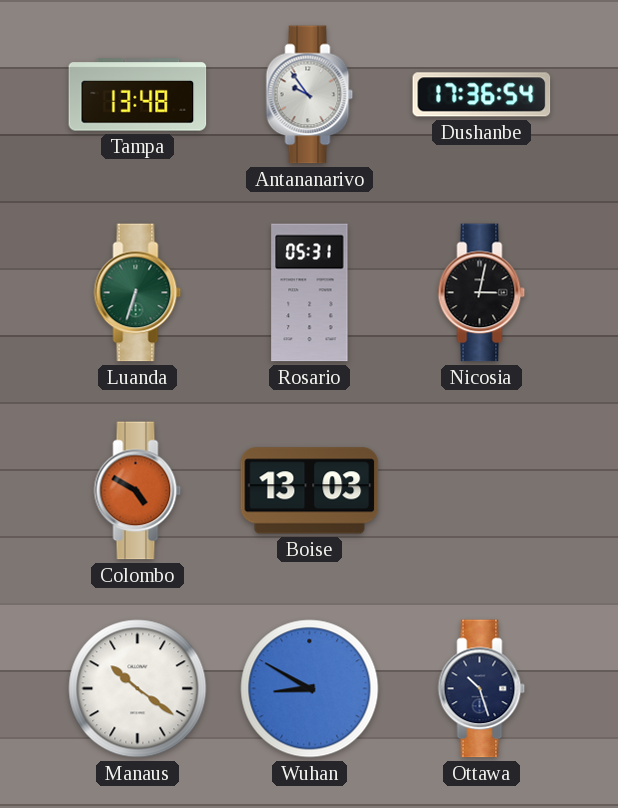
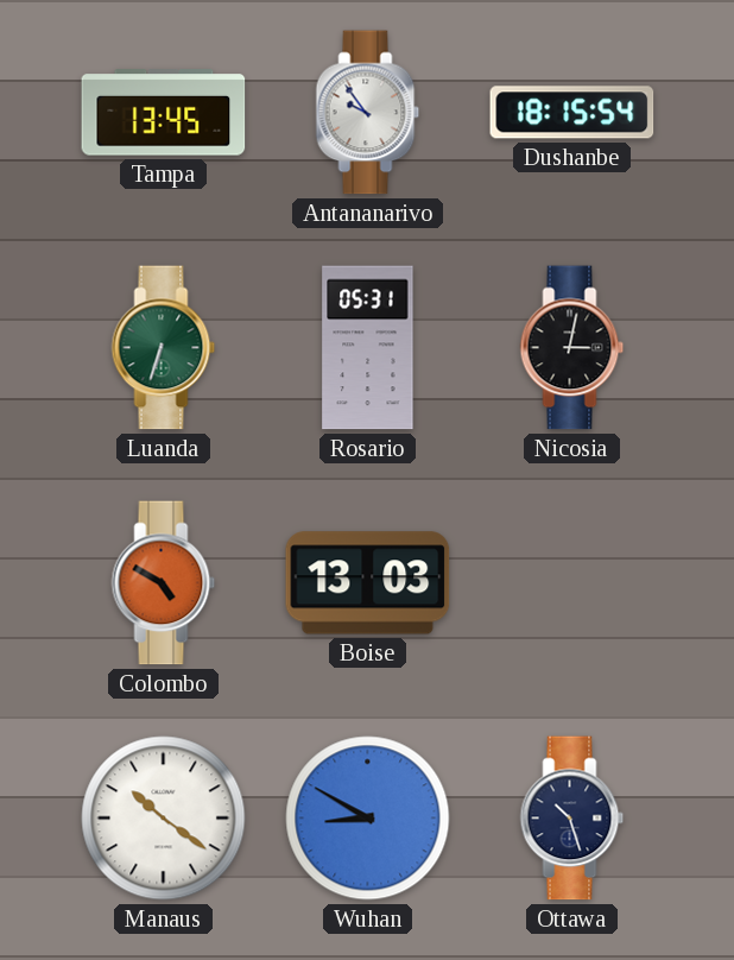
Tampa: 13:48 -> 13:45 (164, 113)
Dushanbe: 17:36 -> 18:15 (572, 113)
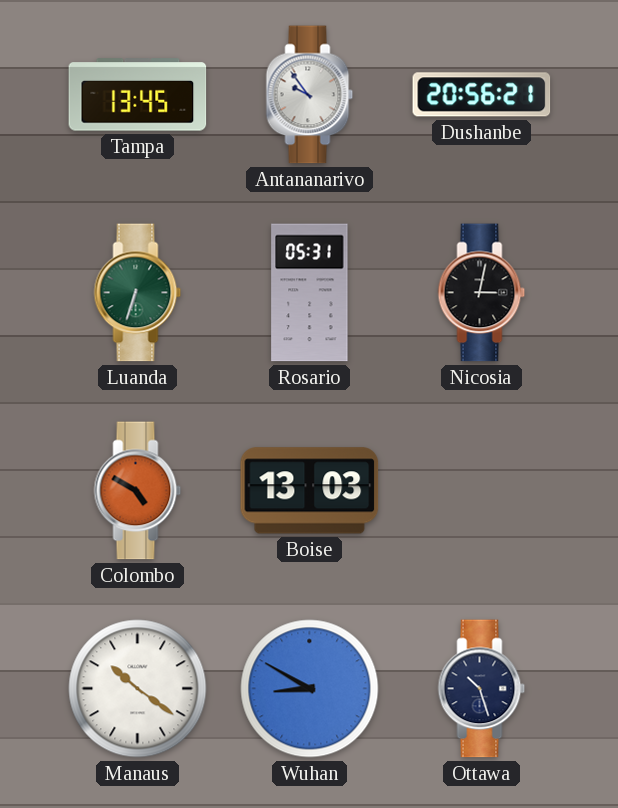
Dushanbe: 18:15 -> 20:56 (482, 95)
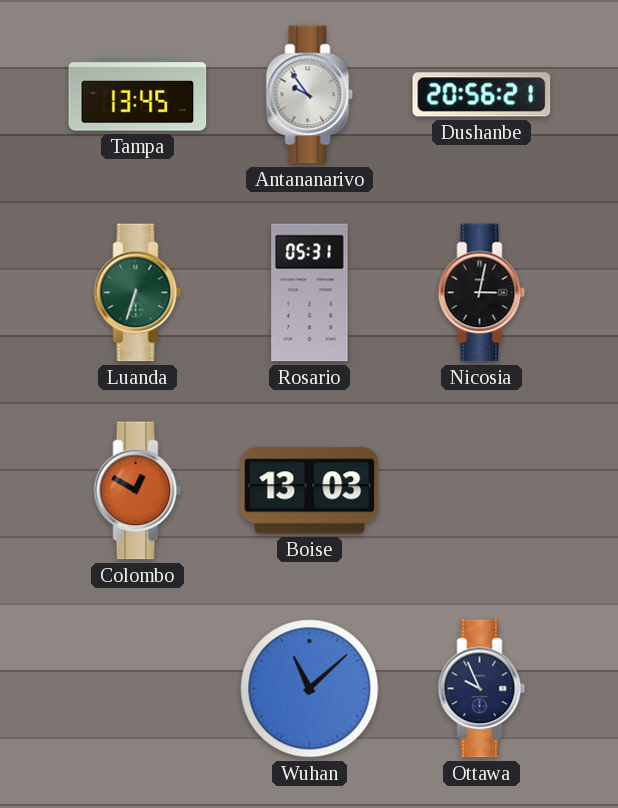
Colombo: 4:50 -> 12:50 (138, 491)
Manaus: 10:21 -> none (138, 689)
Wuhan: 8:50 -> 11:08 (310, 689)
Ottawa: 10:27 -> 9:56 (482, 689)
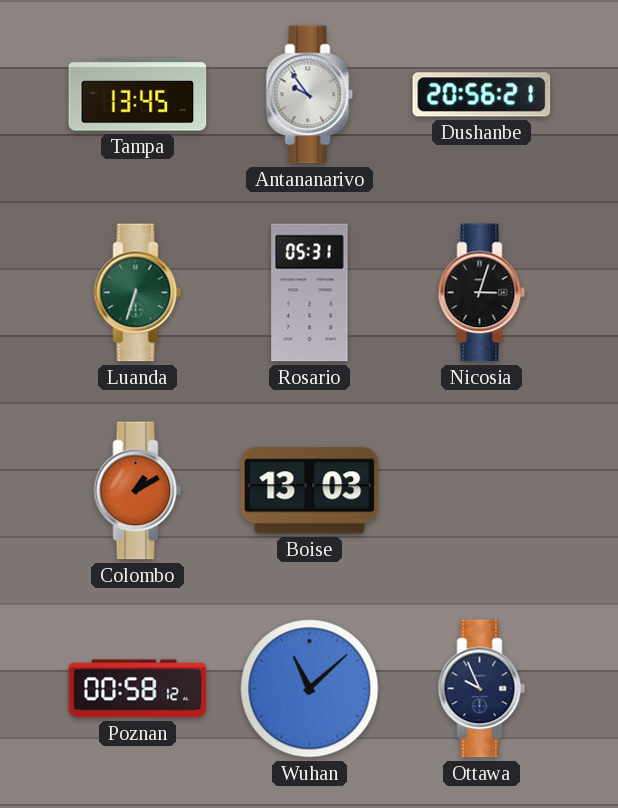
Nicosia: 3:02 -> 3:03 (482, 293)
Colombo: 12:50 -> 1:10 (138, 491)
Poznan: none -> 00:58 (138, 689)
